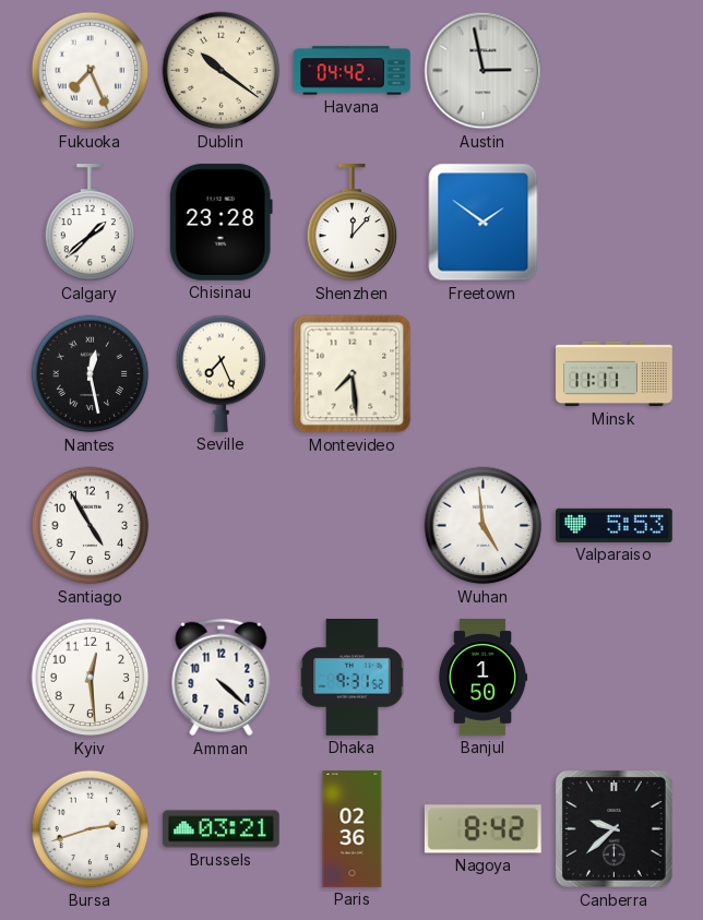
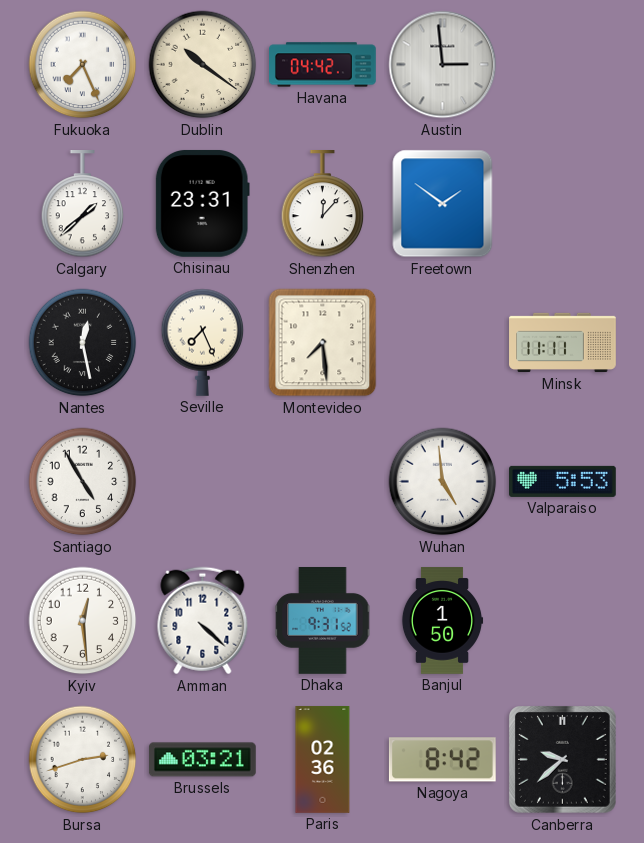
Austin: 2:58 -> 2:59 (443, 65)
Chisinau: 23:28 -> 23:31 (202, 203)
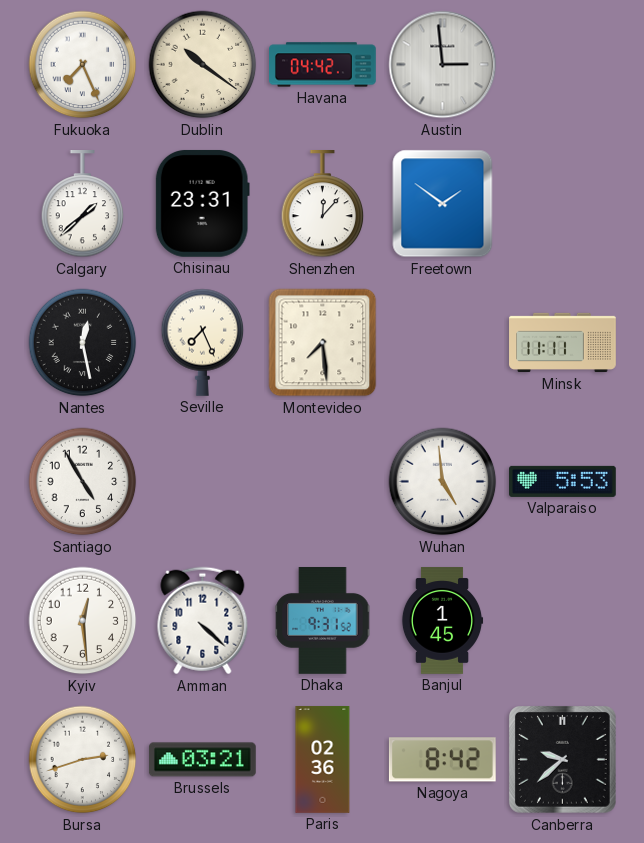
Banjul: 1:50 -> 1:45 (442, 621)
